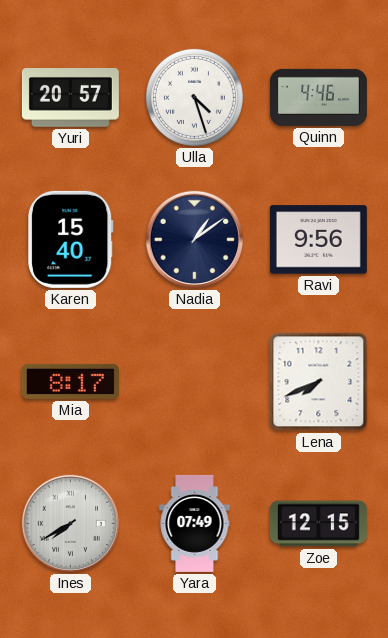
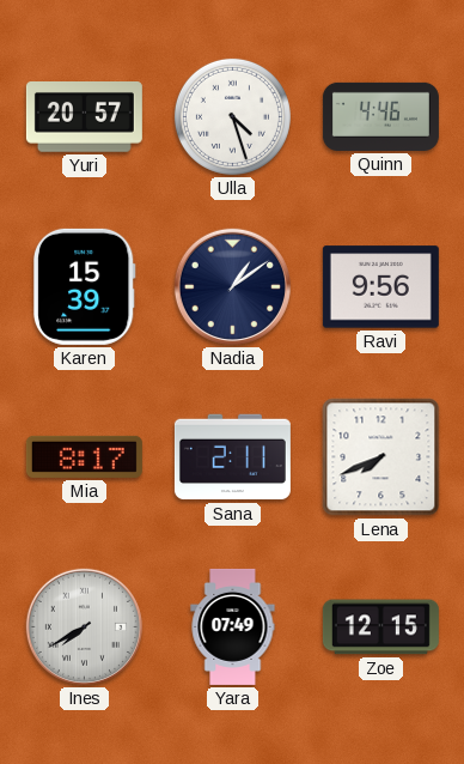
Karen: 15:40 -> 15:39 (84, 286)
Sana: none -> 2:11 (232, 457)
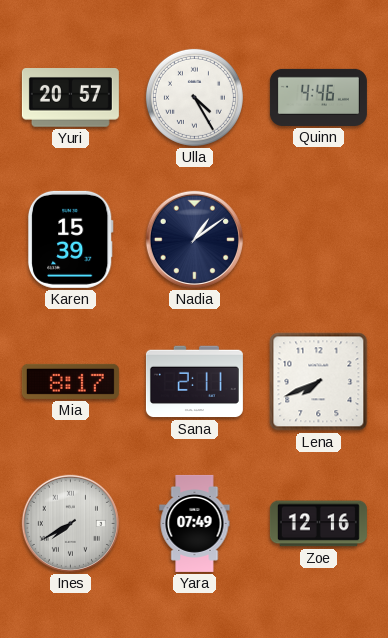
Ulla: 4:27 -> 4:25 (194, 97)
Ravi: 9:56 -> none (380, 287)
Zoe: 12:15 -> 12:16 (318, 524)
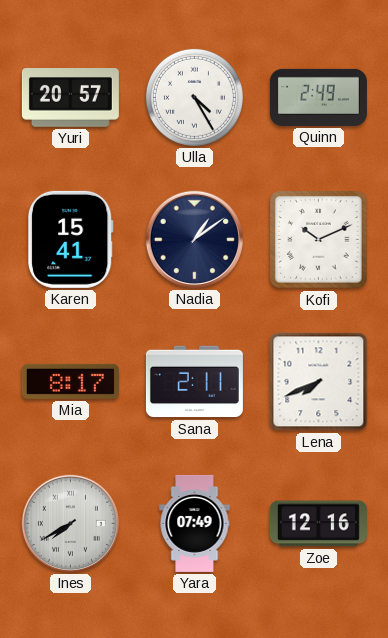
Quinn: 4:46 -> 2:49 (318, 97)
Karen: 15:39 -> 15:41 (70, 239)
Kofi: none -> 10:11 (319, 240)
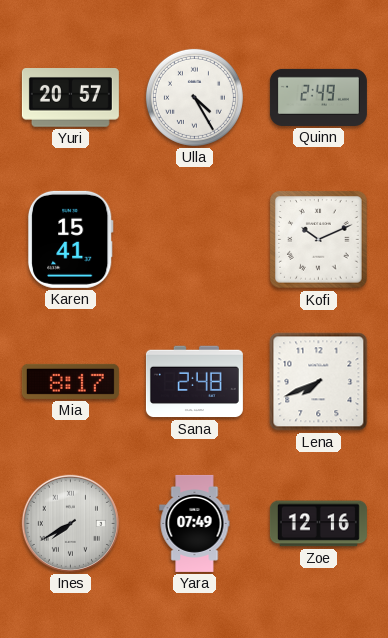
Nadia: 1:09 -> none (194, 239)
Sana: 2:11 -> 2:48 (194, 382)
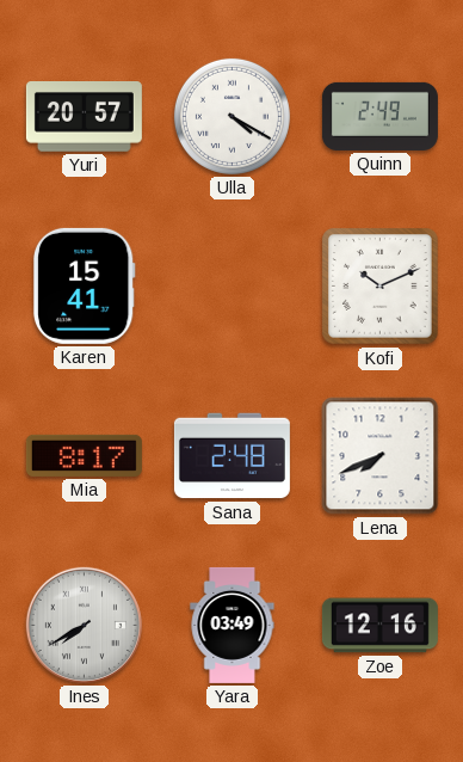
Ulla: 4:25 -> 4:20 (231, 116)
Yara: 07:49 -> 03:49 (233, 625)
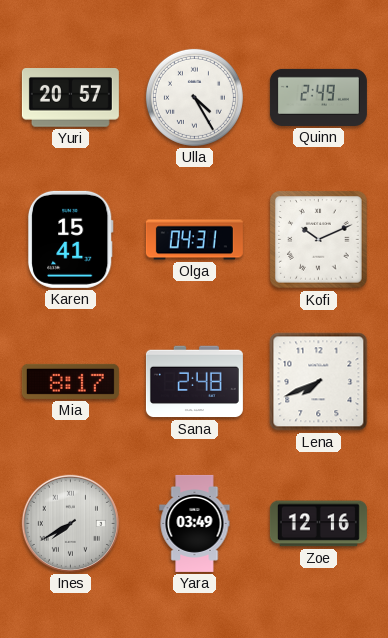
Ulla: 4:20 -> 4:25 (194, 97)
Olga: none -> 04:31 (194, 240)
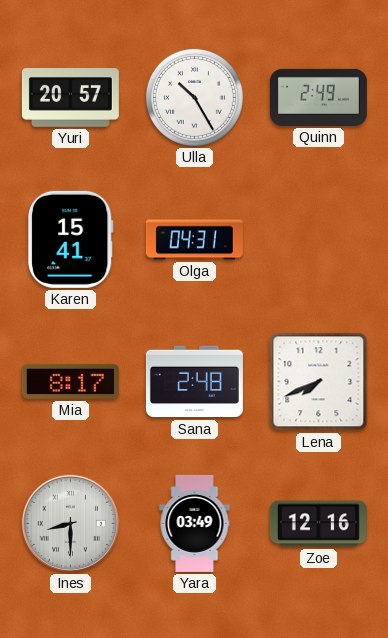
Ulla: 4:25 -> 10:25 (194, 97)
Kofi: 10:11 -> none (319, 240)
Ines: 7:40 -> 8:30 (70, 523)
